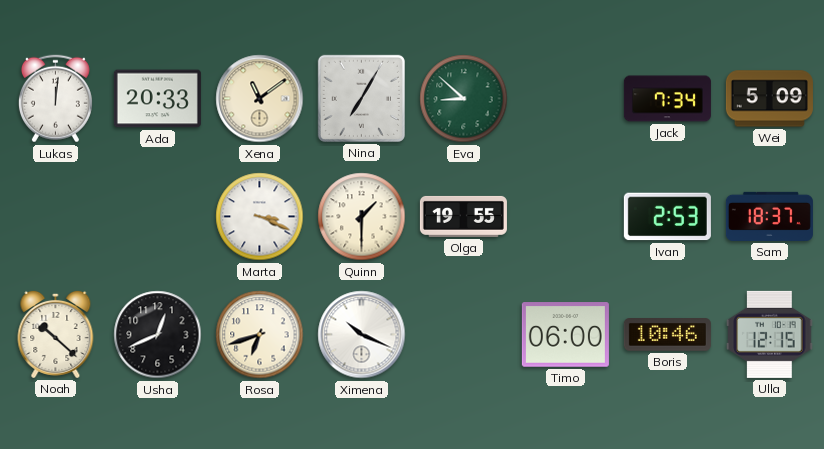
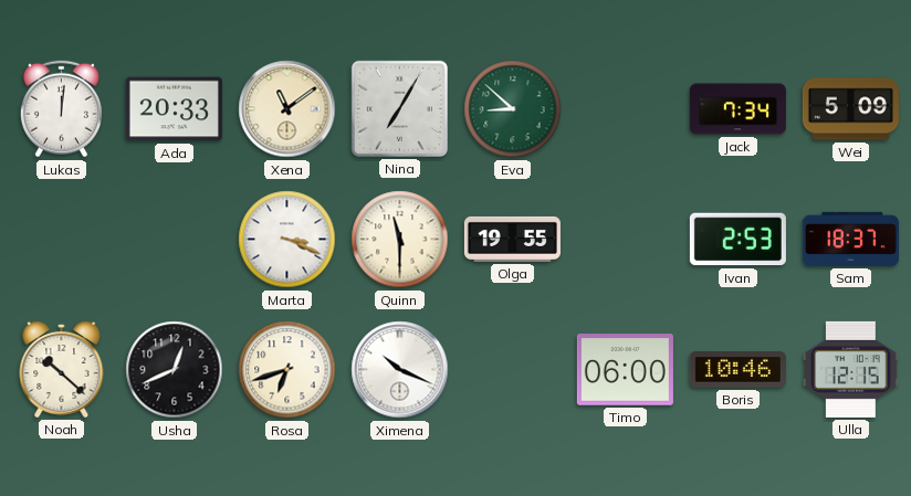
Quinn: 1:30 -> 11:30 (400, 240)
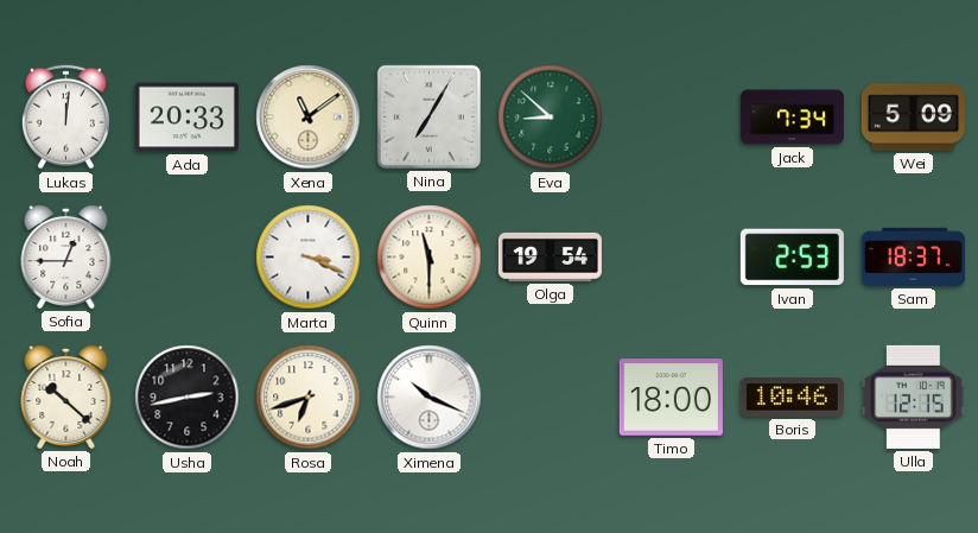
Sofia: none -> 12:45 (66, 256)
Olga: 19:55 -> 19:54 (550, 256)
Usha: 12:41 -> 2:43 (188, 398)
Timo: 06:00 -> 18:00 (671, 398)
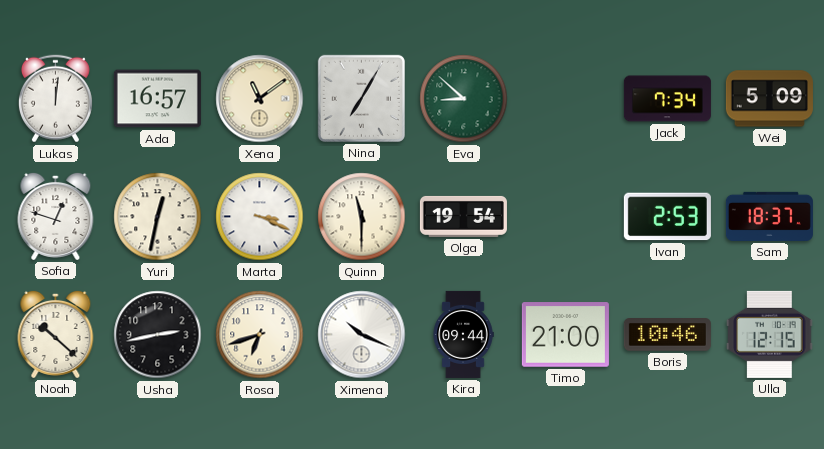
Ada: 20:33 -> 16:57 (157, 99)
Sofia: 12:45 -> 12:48 (56, 216)
Yuri: none -> 12:32 (158, 217)
Kira: none -> 09:44 (463, 334)
Timo: 18:00 -> 21:00 (565, 335)
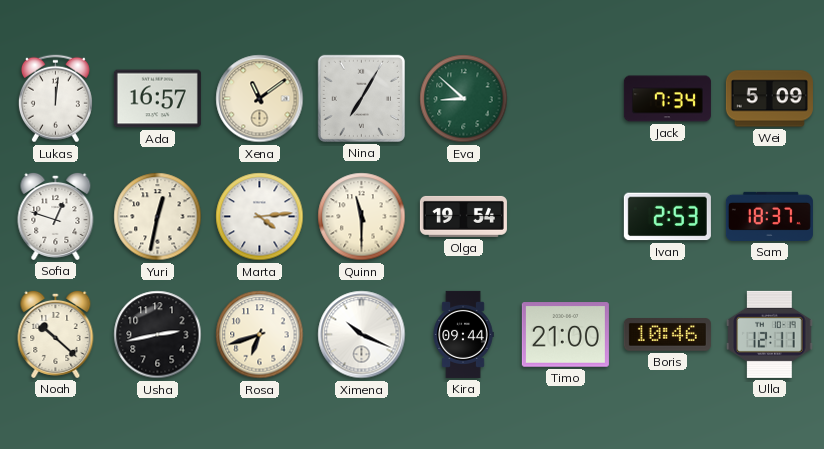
Marta: 3:19 -> 4:14 (260, 217)
Ulla: 12:15 -> 12:11 (770, 334)
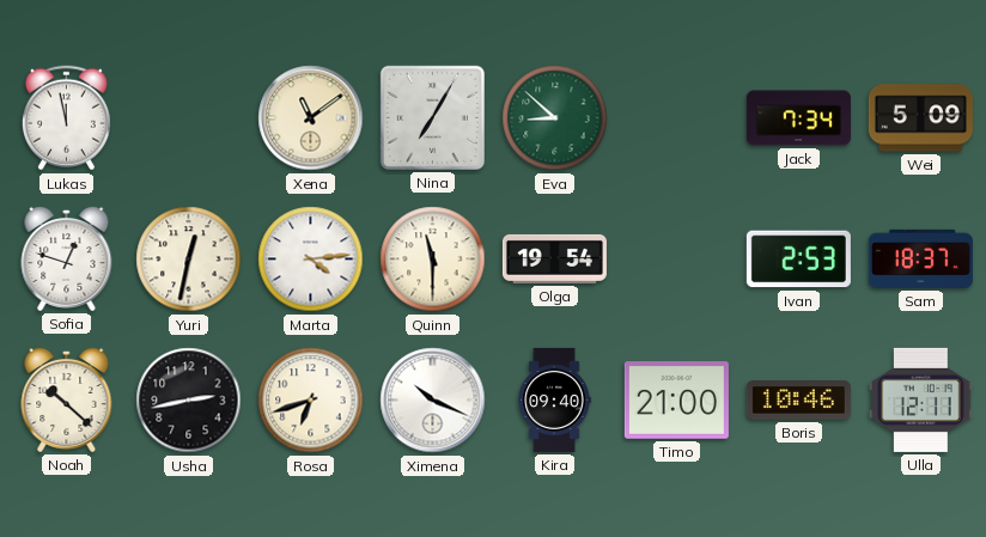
Lukas: 12:01 -> 11:58 (66, 118)
Ada: 16:57 -> none (157, 99)
Kira: 09:44 -> 09:40 (554, 399)
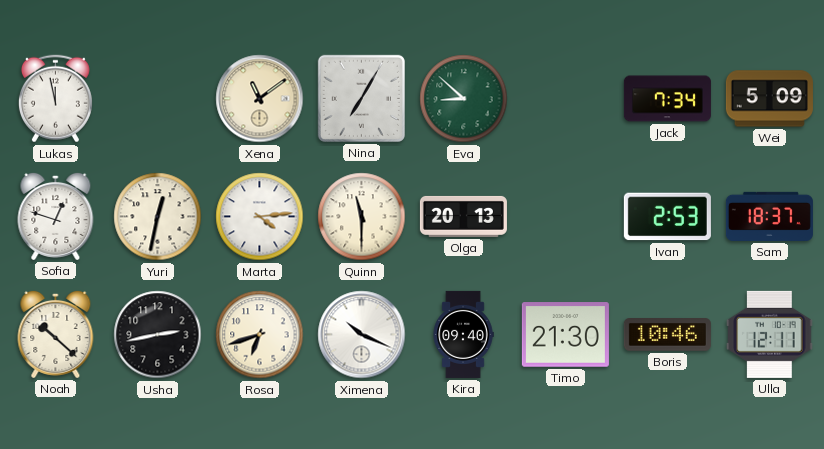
Olga: 19:54 -> 20:13 (463, 216)
Timo: 21:00 -> 21:30 (565, 335)
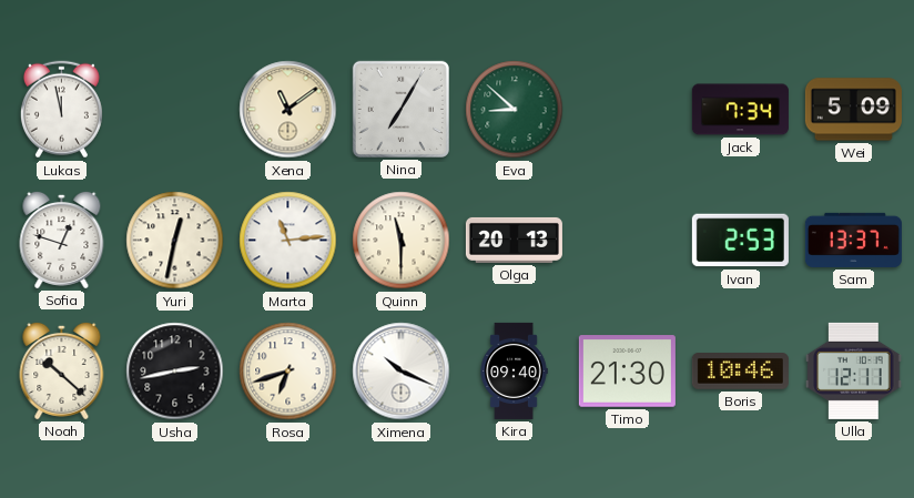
Marta: 4:14 -> 11:14 (288, 241)
Sam: 18:37 -> 13:37 (853, 240)
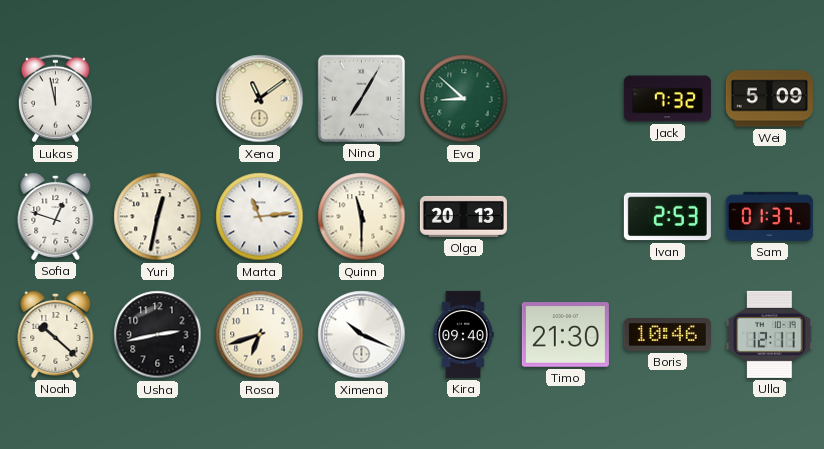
Jack: 7:34 -> 7:32 (667, 99)
Sam: 13:37 -> 01:37 (769, 216)
